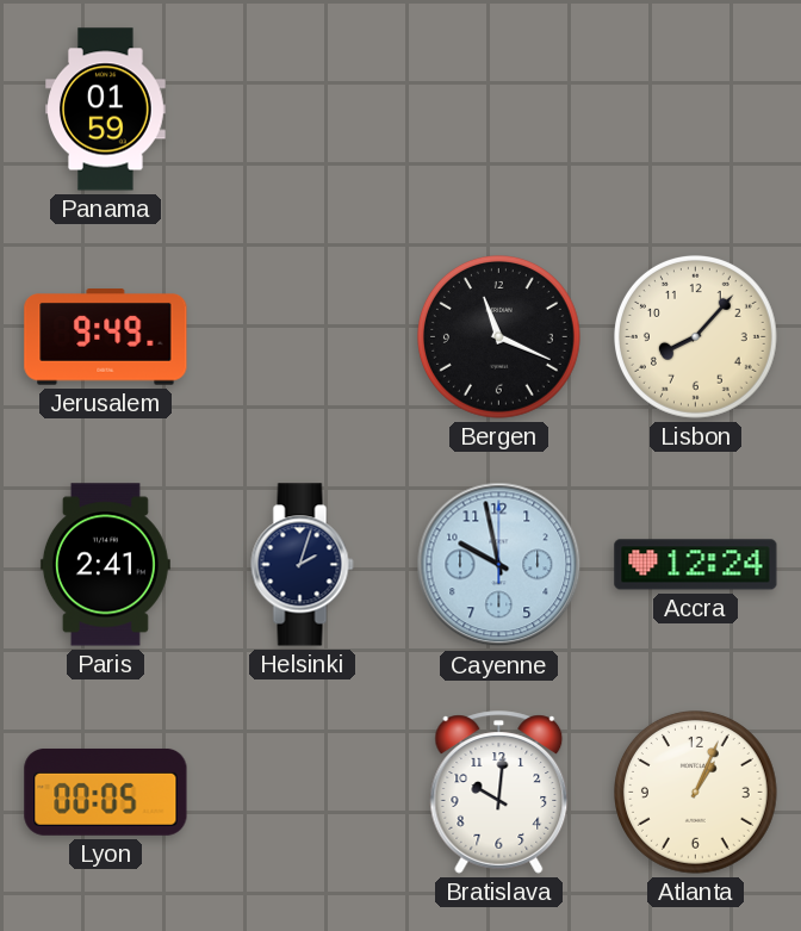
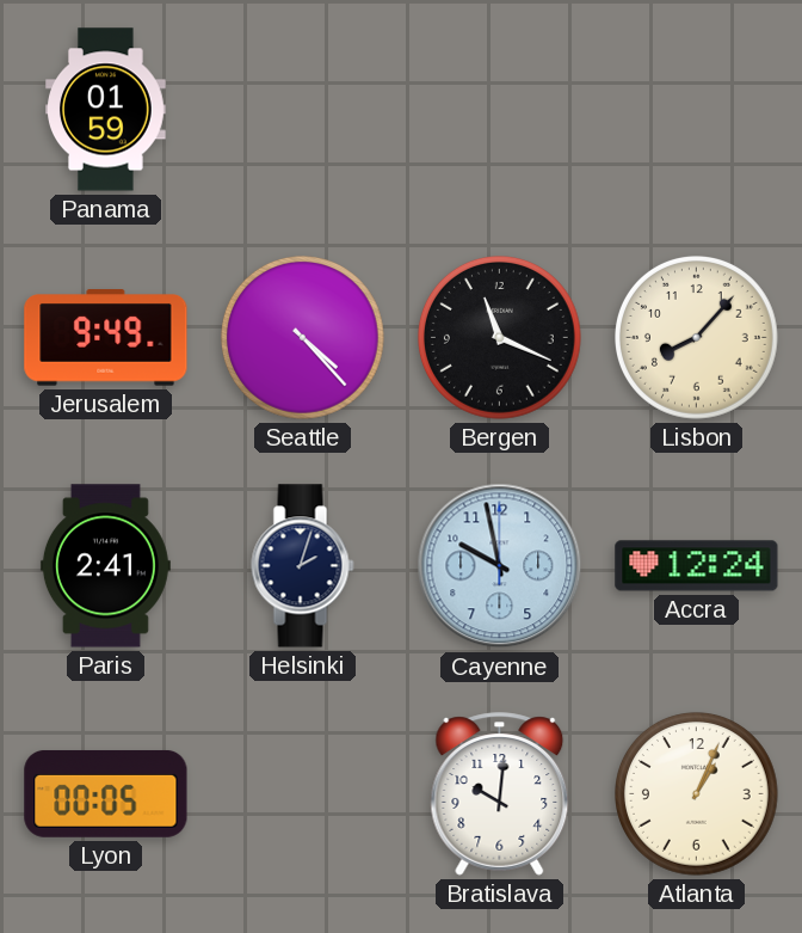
Seattle: none -> 4:23 (303, 338)
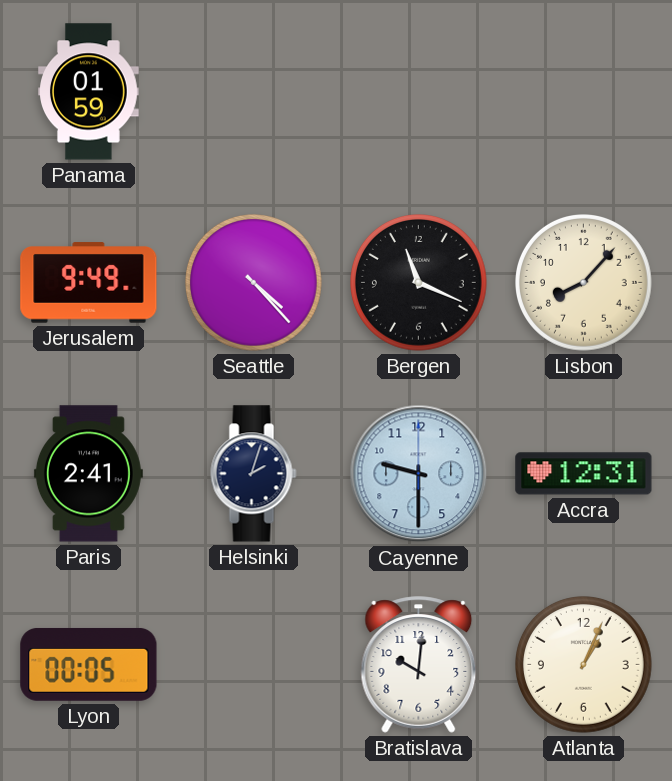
Cayenne: 9:58 -> 9:30 (419, 474)
Accra: 12:24 -> 12:31 (584, 474)
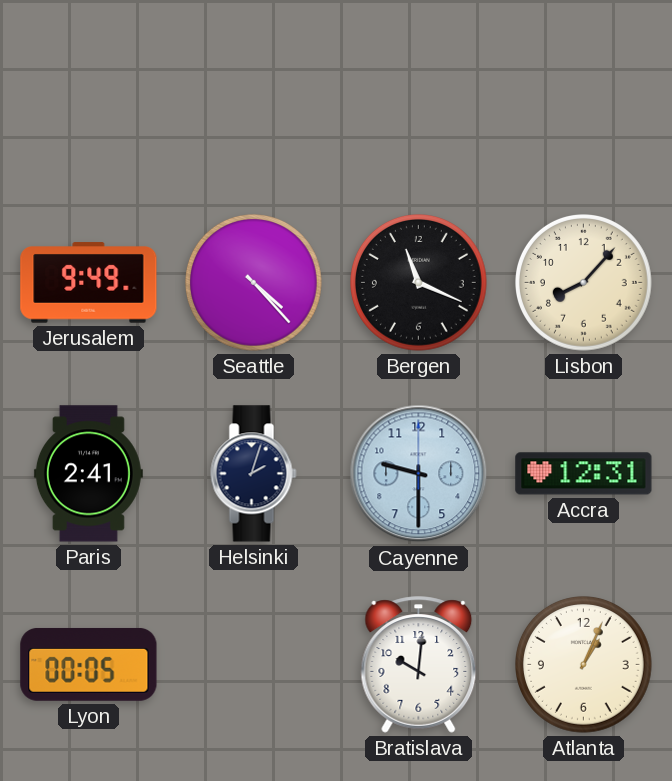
Panama: 01:59 -> none (89, 92)
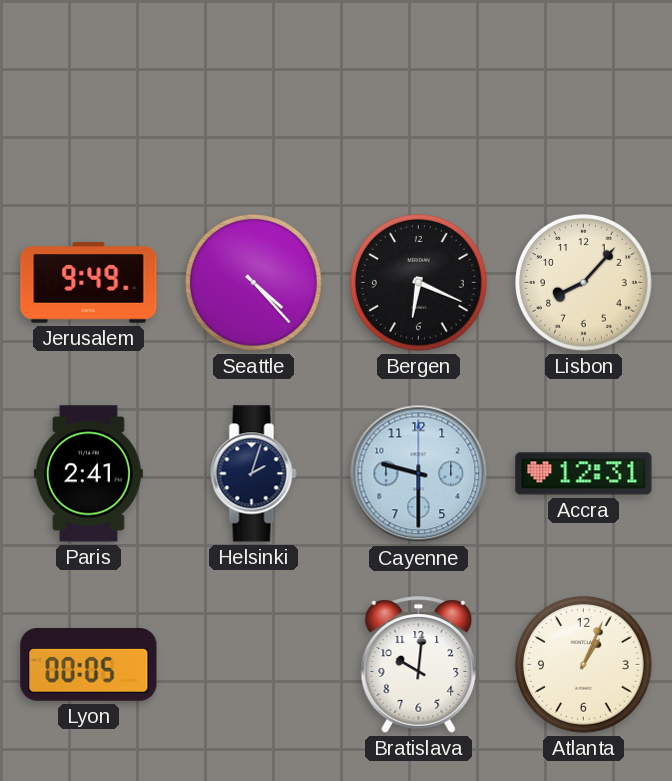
Bergen: 11:19 -> 6:19 (419, 283)
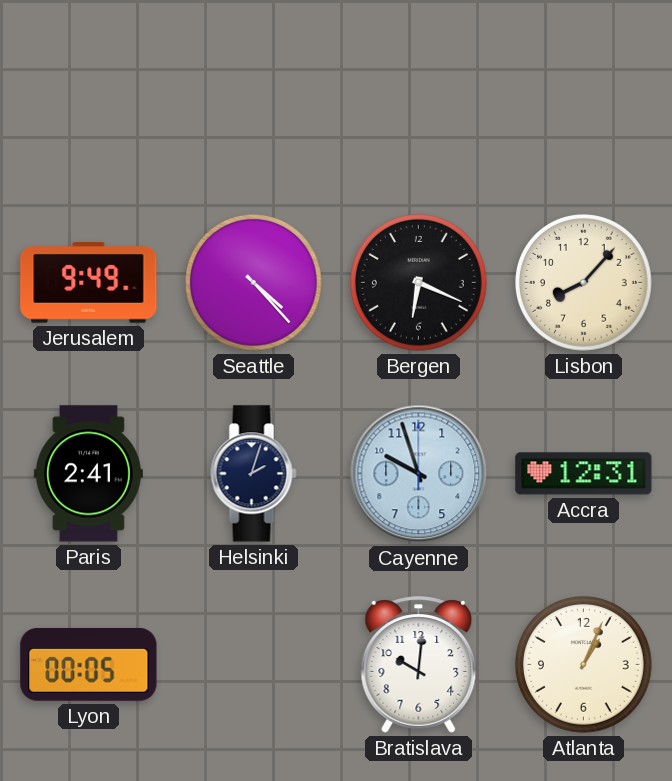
Cayenne: 9:30 -> 9:57 (419, 474)
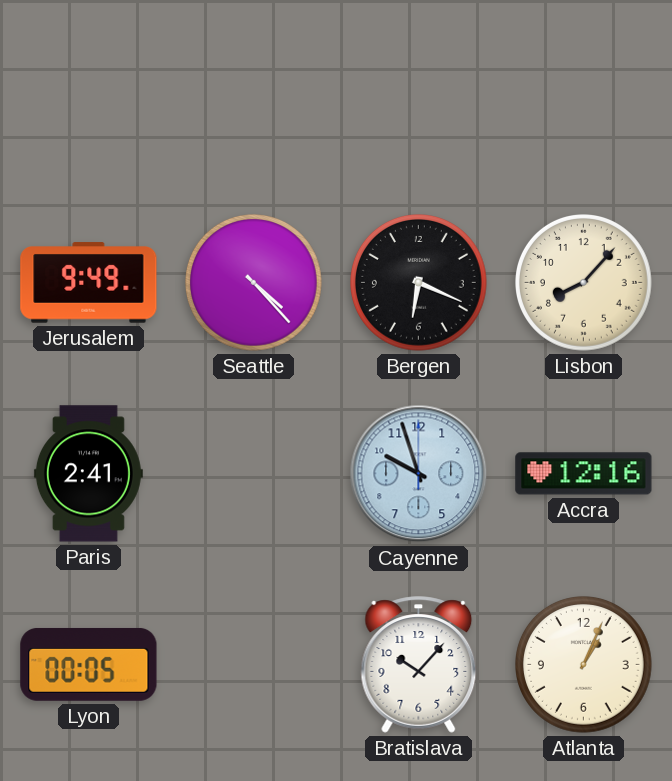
Helsinki: 2:03 -> none (254, 474)
Accra: 12:31 -> 12:16 (584, 474)
Bratislava: 10:01 -> 10:07 (419, 665)
